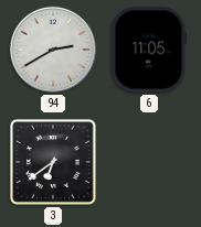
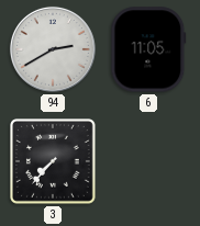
3: 6:39 -> 7:37 (54, 162)
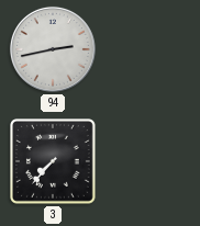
94: 2:40 -> 2:43 (53, 49)
6: 11:05 -> none (148, 49)
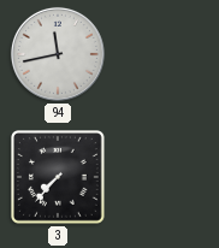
94: 2:43 -> 11:43 (58, 54)
